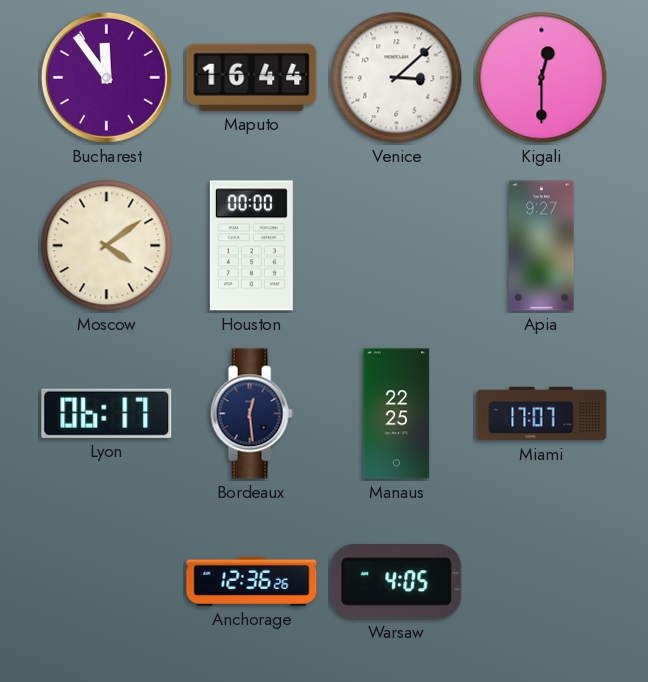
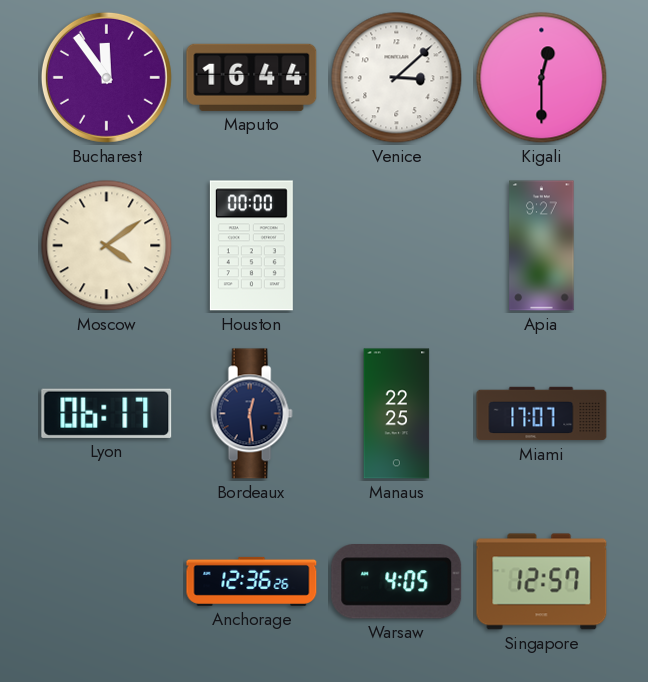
Singapore: none -> 12:57 (542, 582)
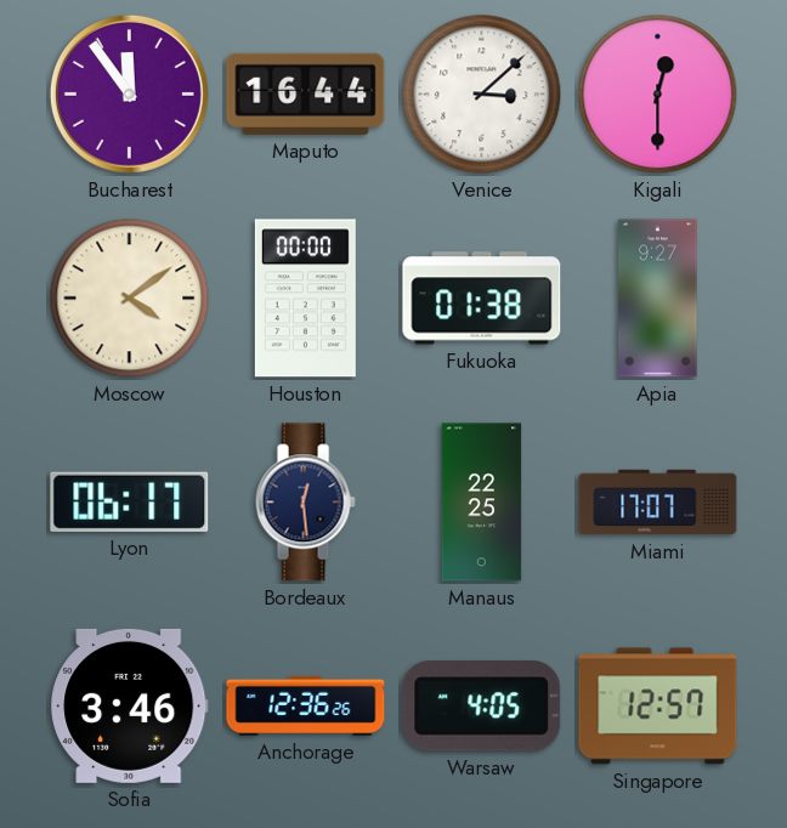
Fukuoka: none -> 01:38 (482, 299)
Sofia: none -> 3:46 (130, 705)
